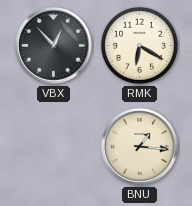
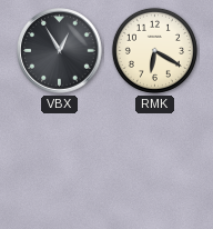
VBX: 12:53 -> 12:55 (60, 51)
BNU: 1:16 -> none (140, 147)
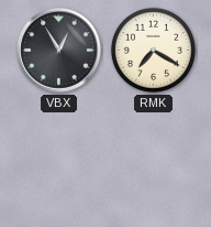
RMK: 6:20 -> 7:20 (153, 50)
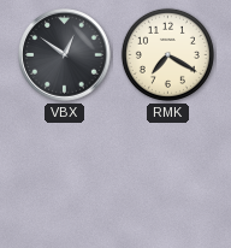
VBX: 12:55 -> 12:51 (65, 55)
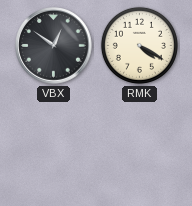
RMK: 7:20 -> 4:20 (139, 45)
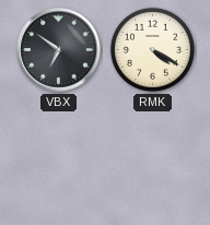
VBX: 12:51 -> 6:51 (59, 50)
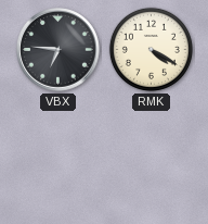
VBX: 6:51 -> 6:46 (58, 50)
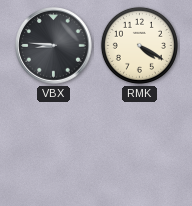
VBX: 6:46 -> 8:46 (54, 46)
